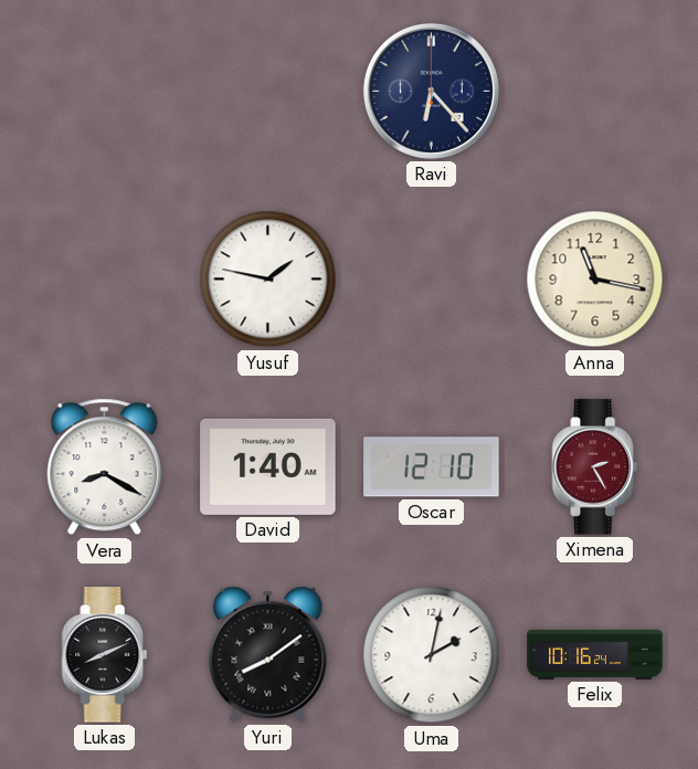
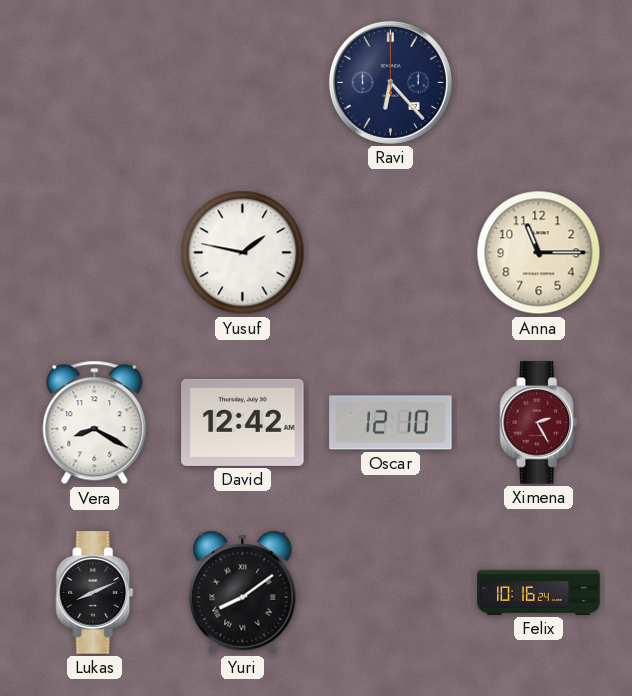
Anna: 11:17 -> 11:15 (539, 253)
David: 1:40 -> 12:42 (243, 422)
Uma: 2:02 -> none (432, 655)
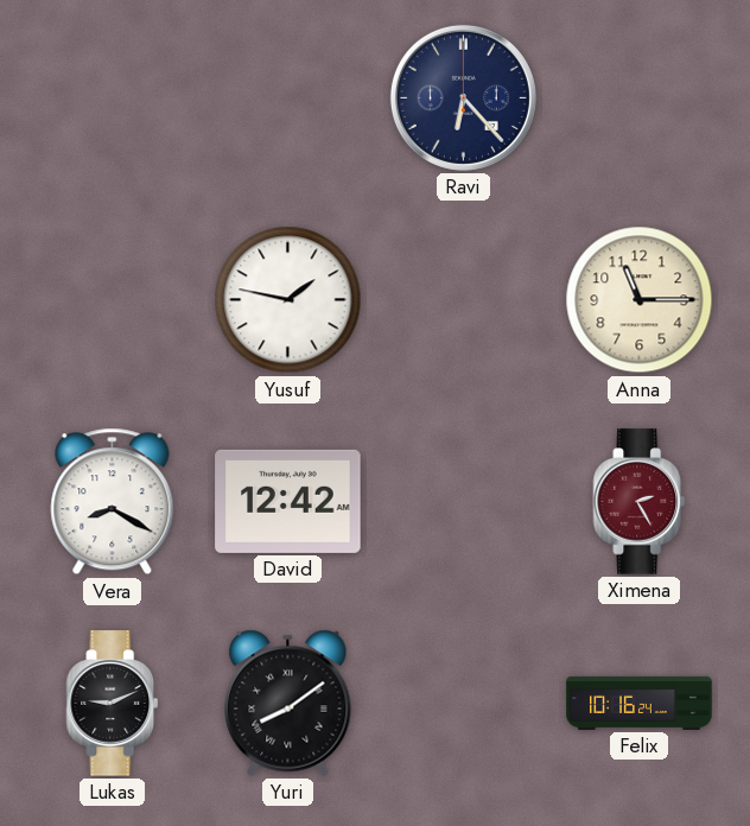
Oscar: 12:10 -> none (391, 423)
Lukas: 8:11 -> 9:11 (113, 704)
